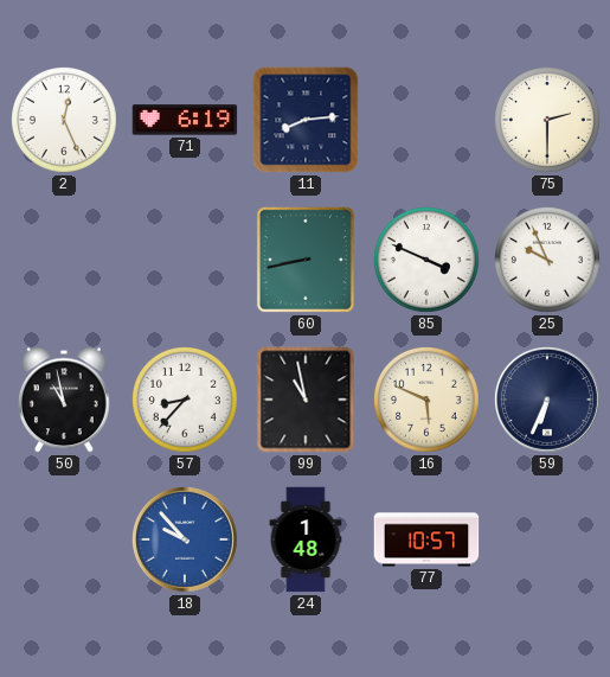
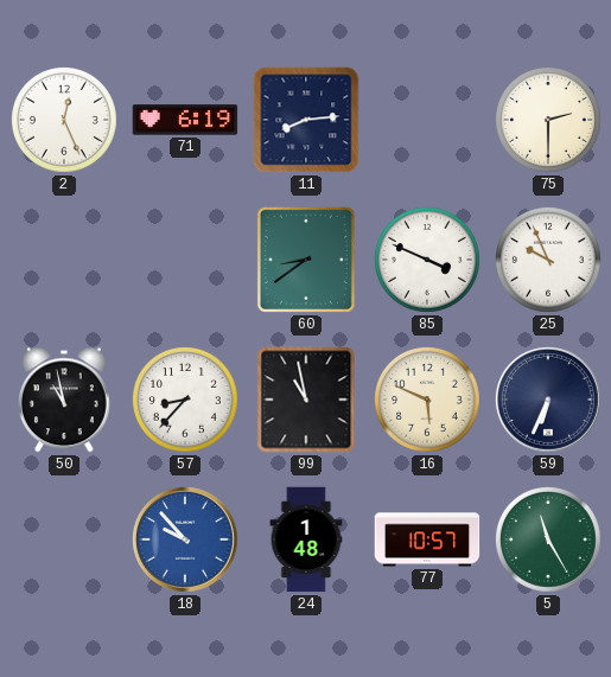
60: 8:43 -> 8:39 (306, 260)
5: none -> 11:25 (549, 541)
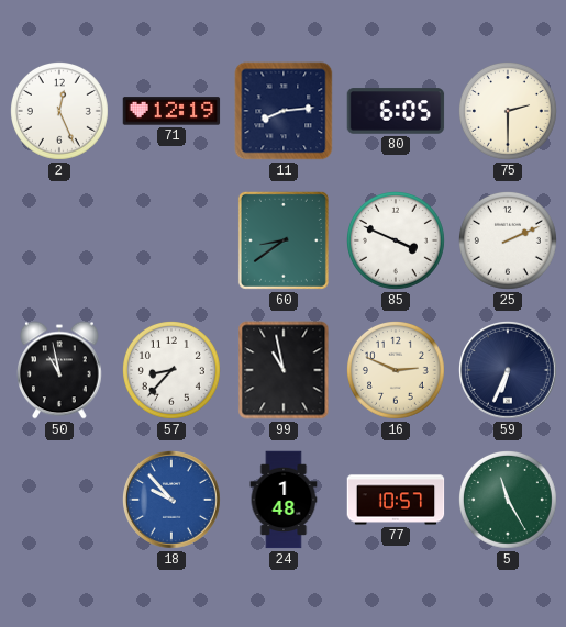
71: 6:19 -> 12:19 (171, 111)
80: none -> 6:05 (396, 111)
25: 9:56 -> 2:11 (509, 242)
16: 5:49 -> 2:49 (397, 371)
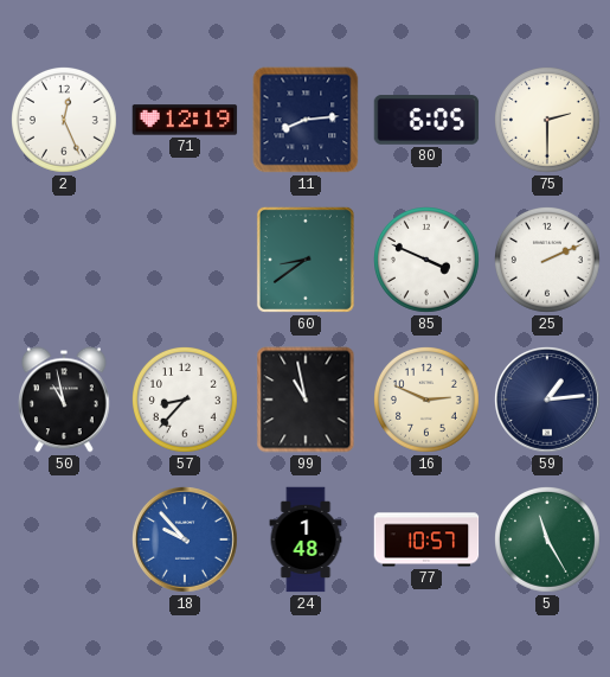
59: 6:34 -> 1:14 (548, 401)
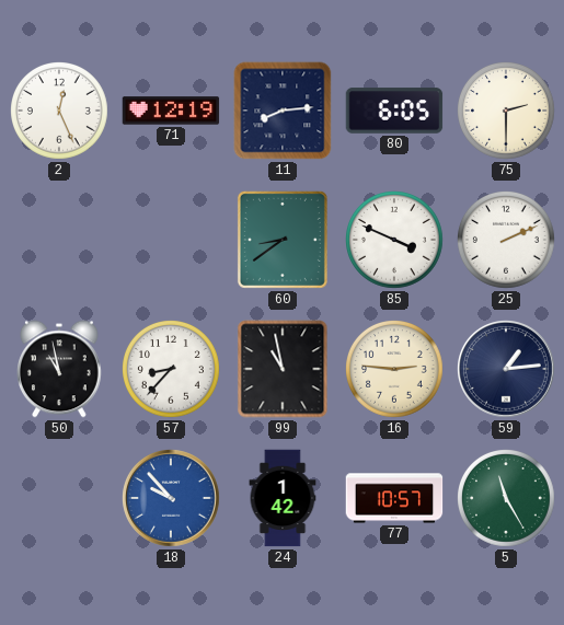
16: 2:49 -> 2:46 (395, 370)
24: 1:48 -> 1:42 (283, 498)
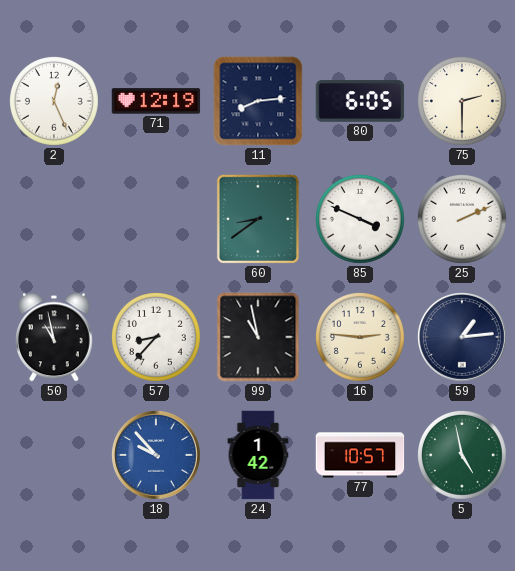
5: 11:25 -> 4:58 (463, 456)
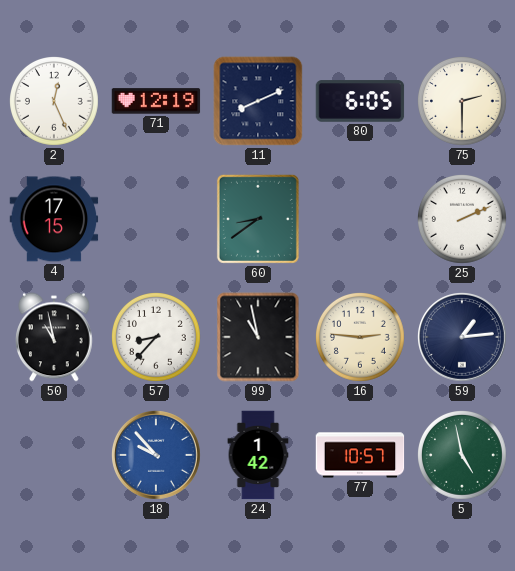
11: 8:14 -> 8:11 (258, 101)
4: none -> 17:15 (54, 219)
85: 3:49 -> none (361, 220)
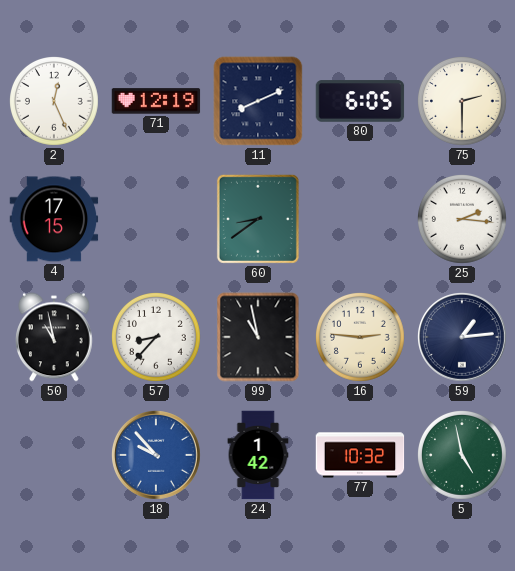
25: 2:11 -> 2:16 (463, 220)
77: 10:57 -> 10:32 (360, 455)
